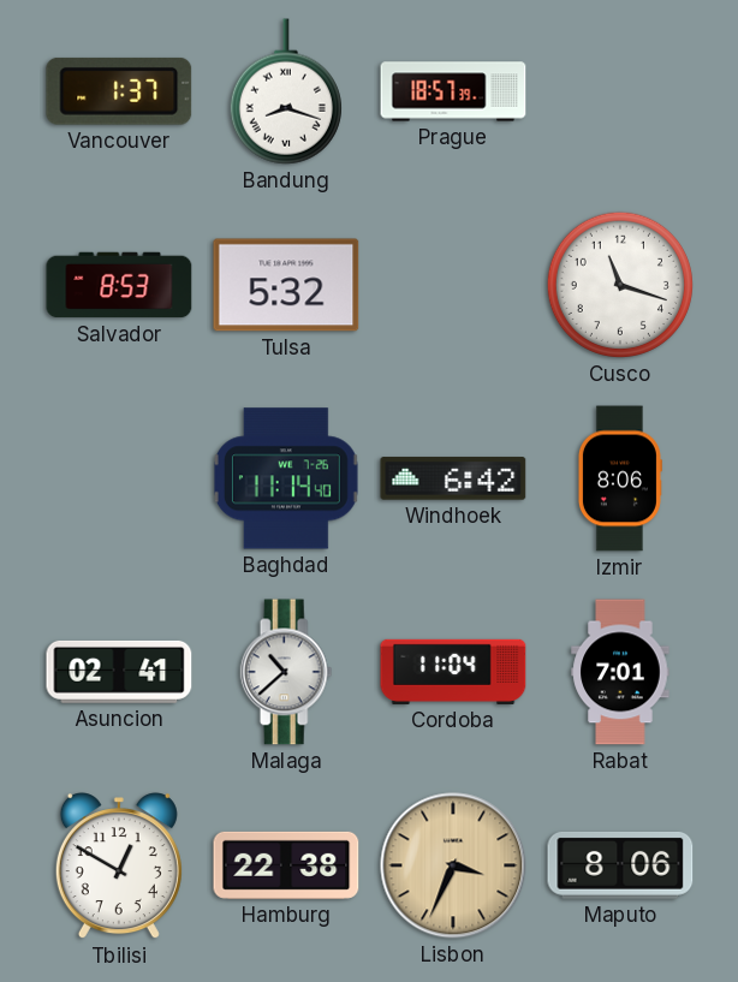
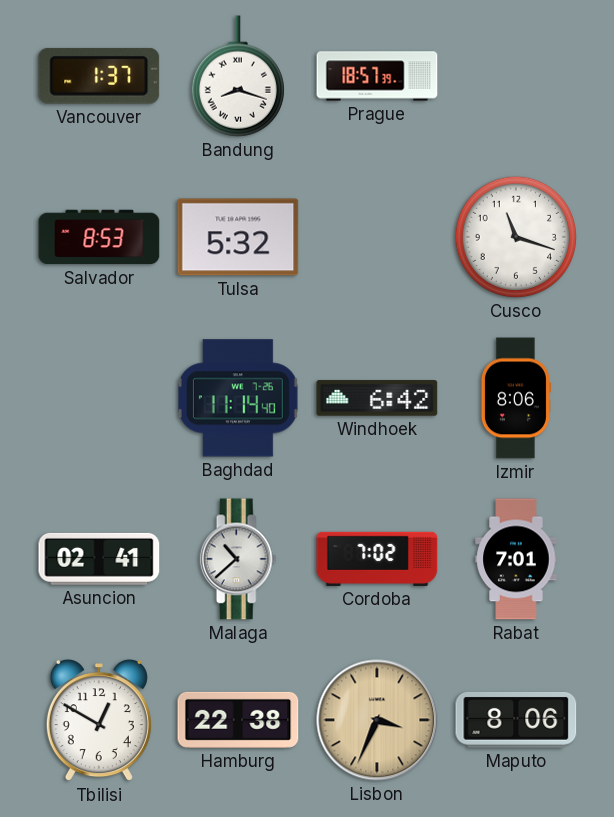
Cordoba: 11:04 -> 7:02 (377, 559)
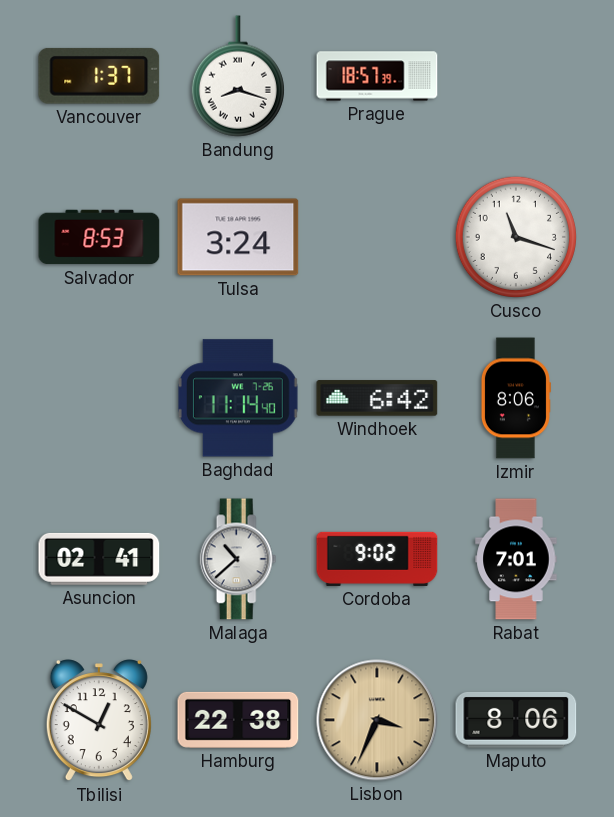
Tulsa: 5:32 -> 3:24 (238, 237)
Cordoba: 7:02 -> 9:02 (377, 559)
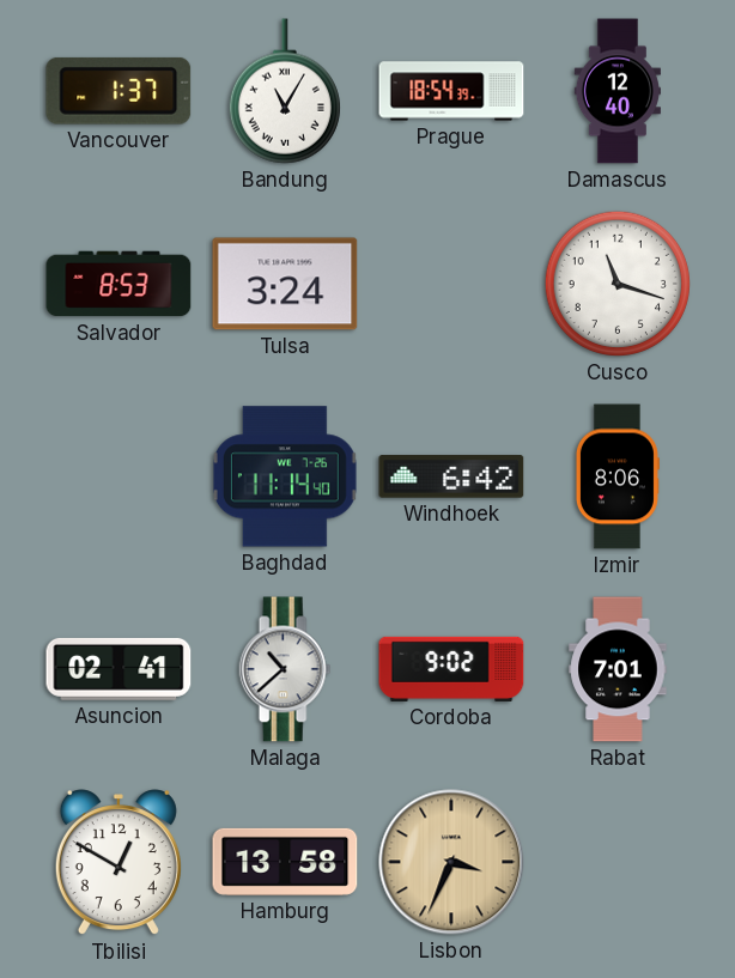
Bandung: 8:18 -> 11:05 (285, 91)
Prague: 18:57 -> 18:54 (451, 91)
Damascus: none -> 12:40 (616, 91)
Hamburg: 22:38 -> 13:58 (285, 862)
Maputo: 8:06 -> none (516, 720)
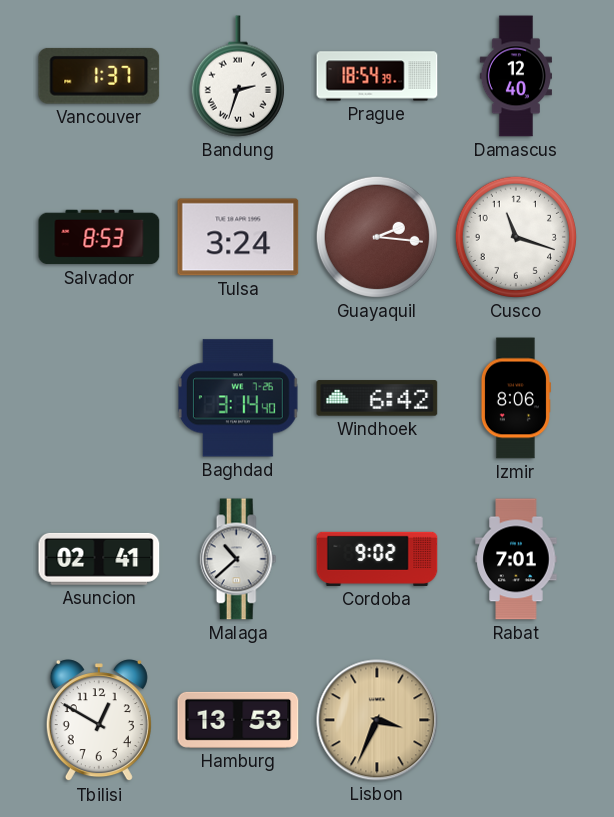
Bandung: 11:05 -> 2:33 (238, 76)
Guayaquil: none -> 2:16 (377, 237)
Baghdad: 11:14 -> 3:14 (238, 398)
Hamburg: 13:58 -> 13:53 (238, 720)
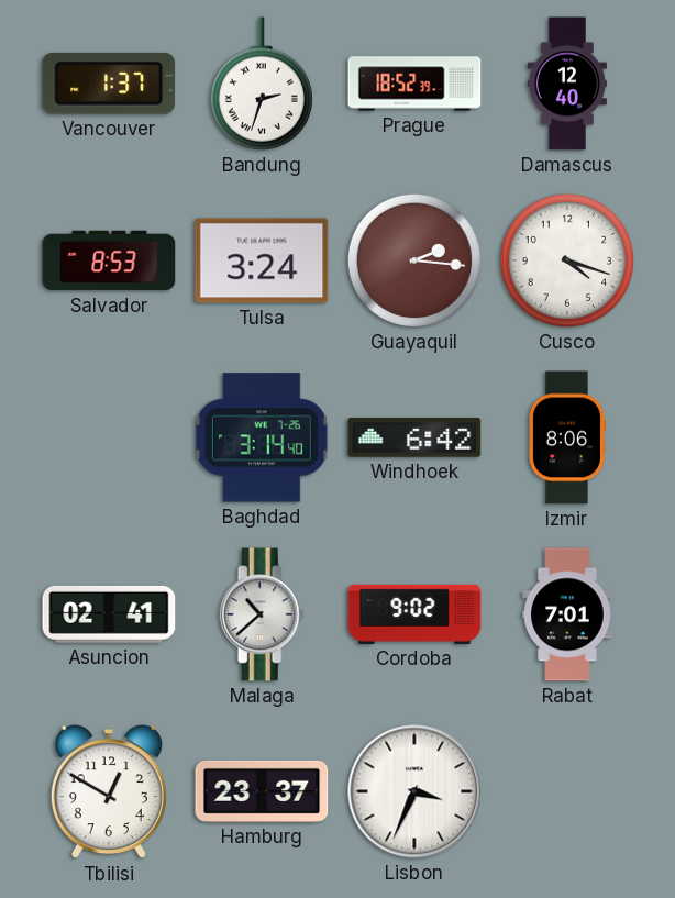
Prague: 18:54 -> 18:52 (414, 84)
Cusco: 11:18 -> 4:18 (567, 260)
Hamburg: 13:53 -> 23:37 (262, 791)
Lisbon dial: champagne -> white (414, 791)
